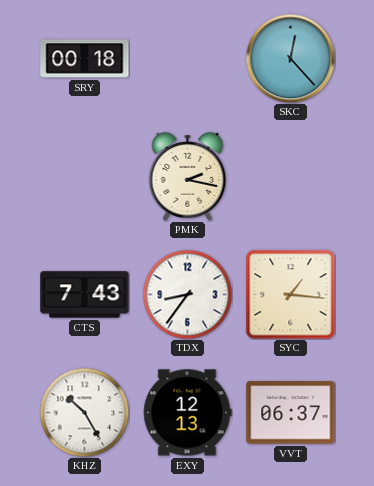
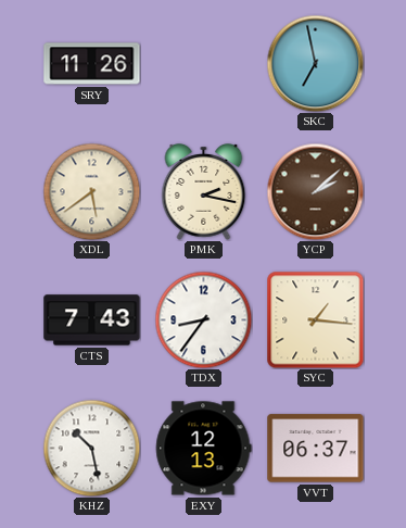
SRY: 00:18 -> 11:26 (92, 64)
SKC: 12:23 -> 6:58 (315, 63)
XDL: none -> 5:39 (91, 191)
YCP: none -> 2:08 (315, 191)
KHZ: 10:25 -> 10:28 (91, 448)
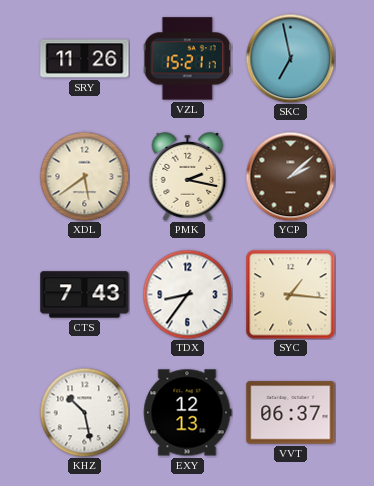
VZL: none -> 15:21 (187, 59)
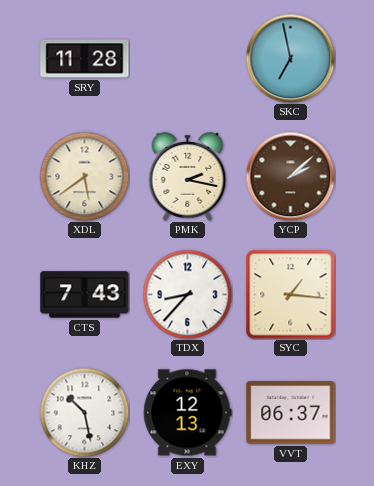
SRY: 11:26 -> 11:28 (85, 59)
VZL: 15:21 -> none (187, 59)
TDX: 8:36 -> 8:37 (187, 294)
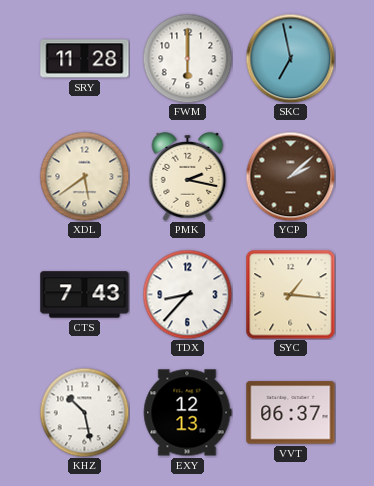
FWM: none -> 6:00 (187, 58)
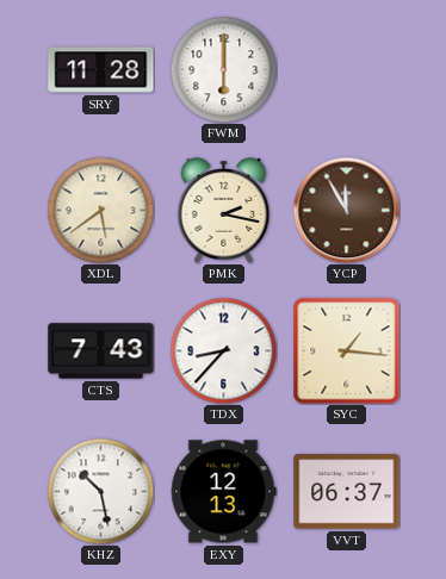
SKC: 6:58 -> none (290, 58)
YCP: 2:08 -> 11:55 (346, 210)
